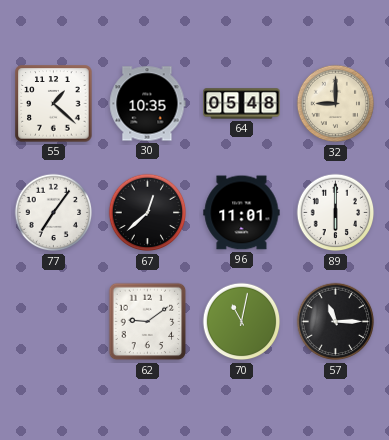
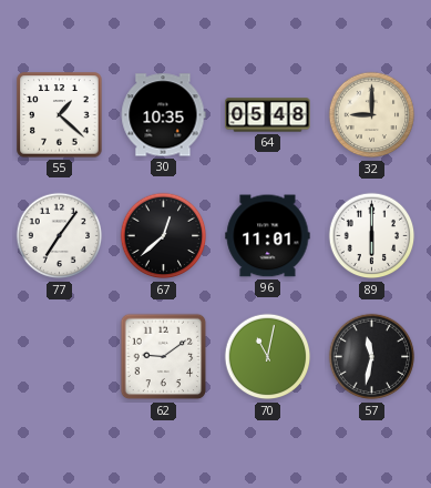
57: 11:15 -> 11:32 (372, 357)
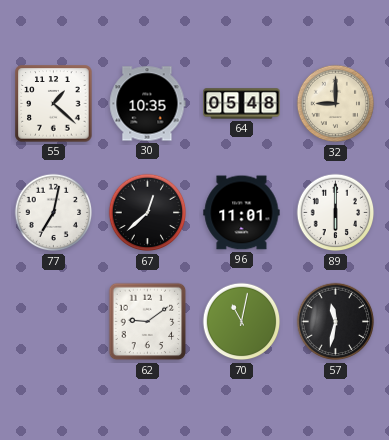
77: 7:06 -> 7:02 (54, 213)
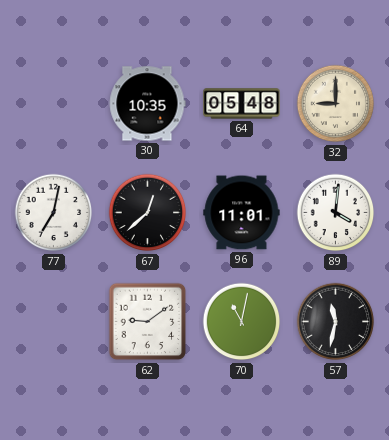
55: 1:22 -> none (54, 104)
89: 6:00 -> 4:01 (336, 213)
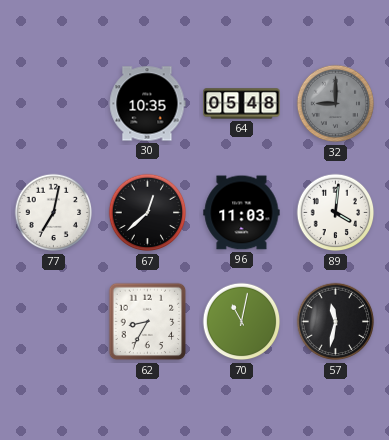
32 dial: cream -> grey (336, 104)
96: 11:01 -> 11:03 (242, 213)
62: 9:09 -> 8:35 (148, 322)
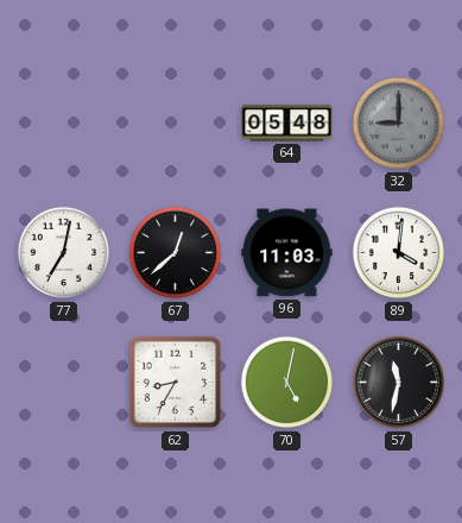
30: 10:35 -> none (147, 104)
70: 11:02 -> 5:02 (287, 383)
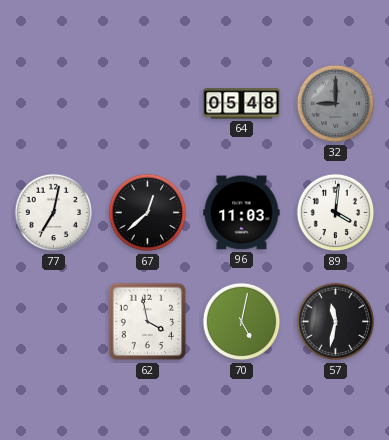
62: 8:35 -> 3:58 (148, 322)
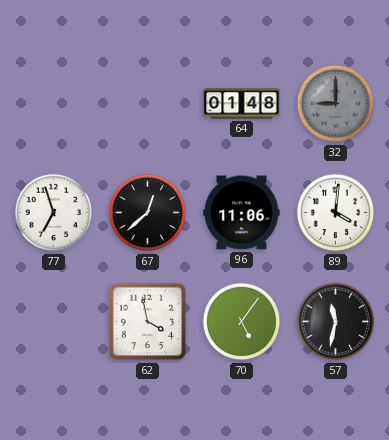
64: 05:48 -> 01:48 (242, 104)
77: 7:02 -> 6:57 (54, 213)
96: 11:03 -> 11:06 (242, 213)
70: 5:02 -> 5:06 (242, 322)
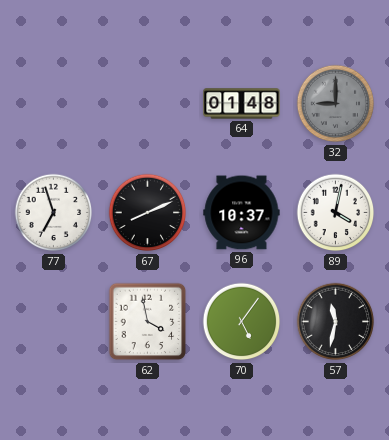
67: 12:38 -> 8:11 (148, 213)
96: 11:06 -> 10:37 (242, 213)
89: 4:01 -> 4:02 (336, 213)
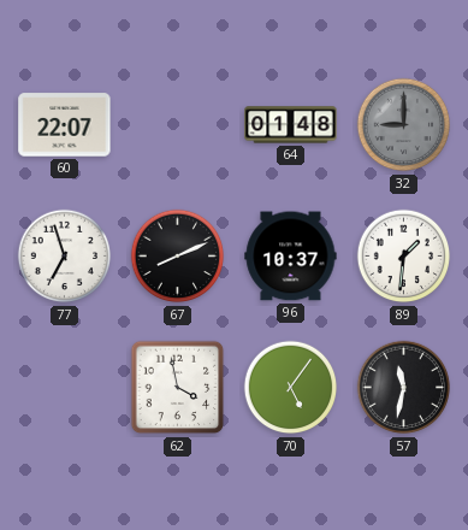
60: none -> 22:07 (65, 125)
89: 4:02 -> 1:31 (404, 257)
